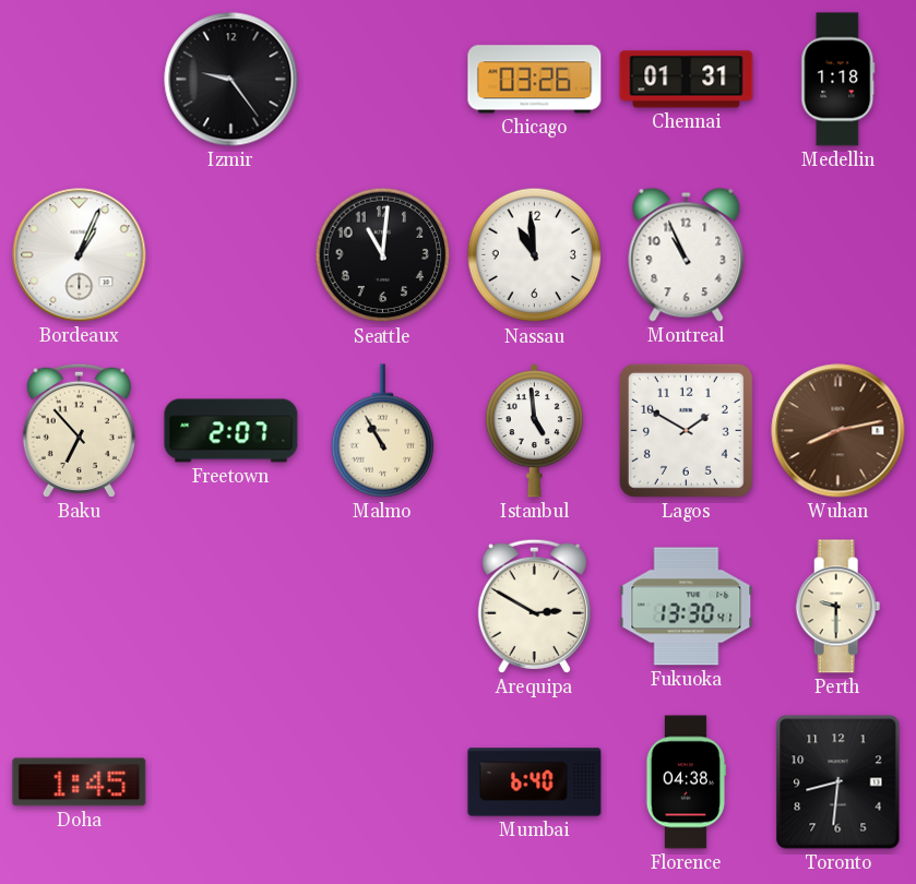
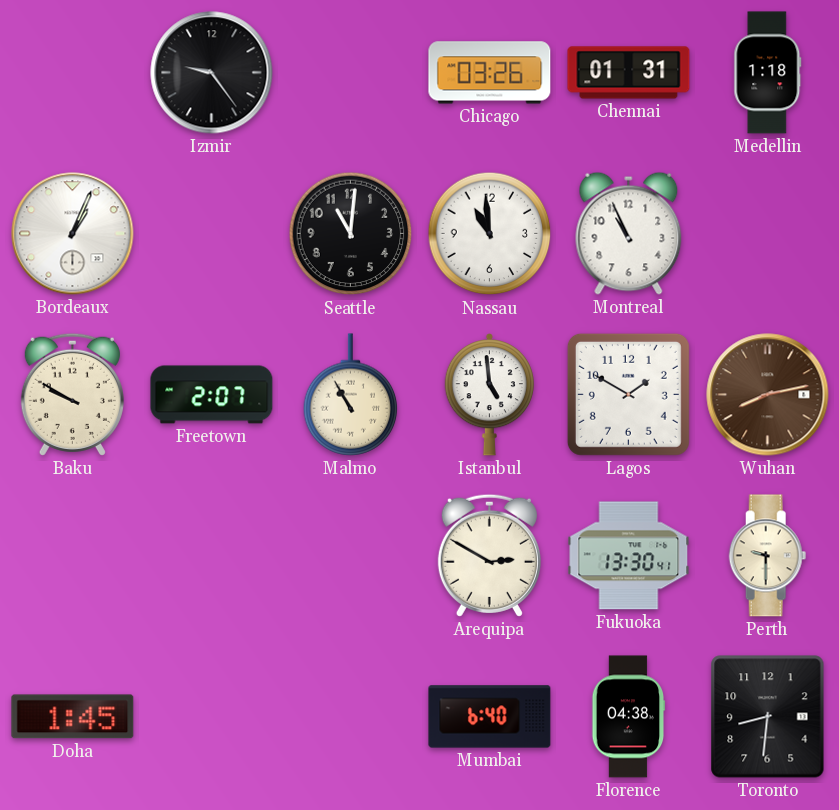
Baku: 6:53 -> 9:50 (72, 394)
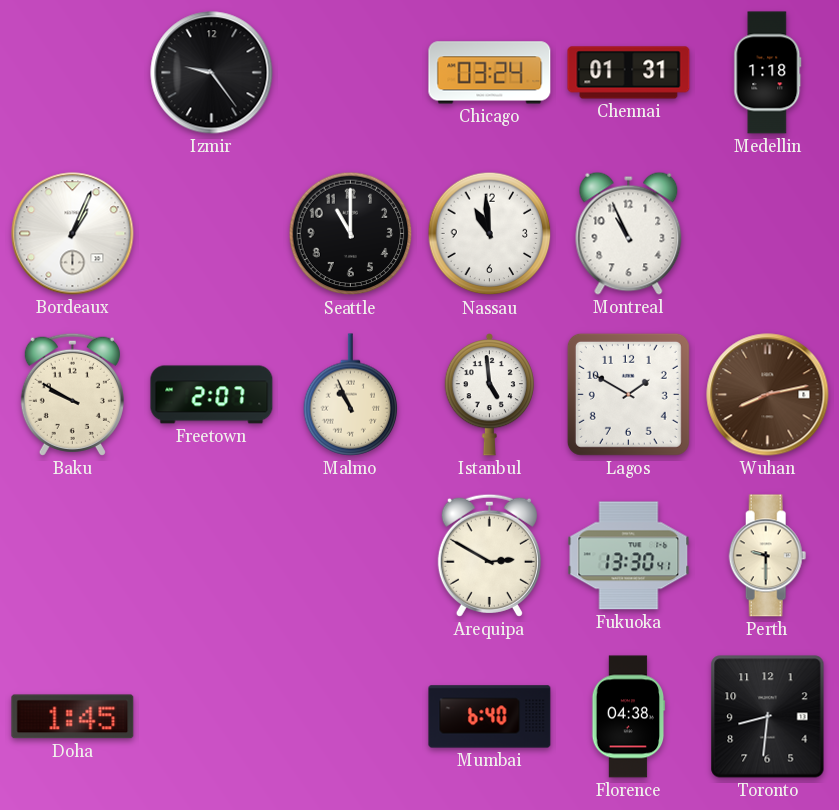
Chicago: 03:26 -> 03:24 (490, 73)
Seattle: 11:01 -> 11:00 (351, 234)
Malmo: 10:55 -> 10:56 (351, 395)
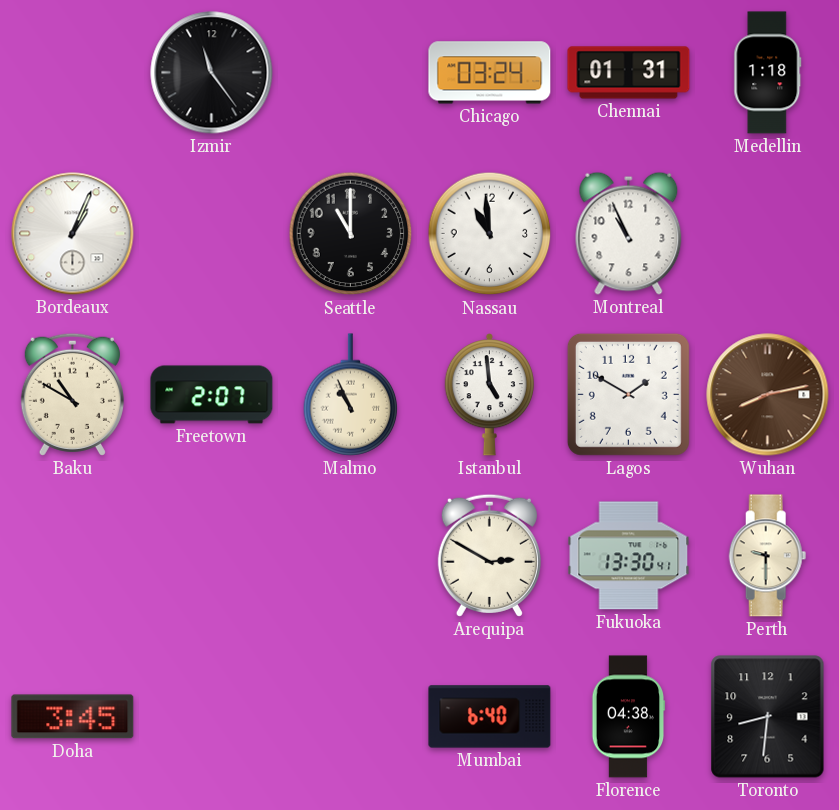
Izmir: 9:24 -> 11:24 (212, 73)
Baku: 9:50 -> 10:50 (72, 394)
Doha: 1:45 -> 3:45 (73, 717)
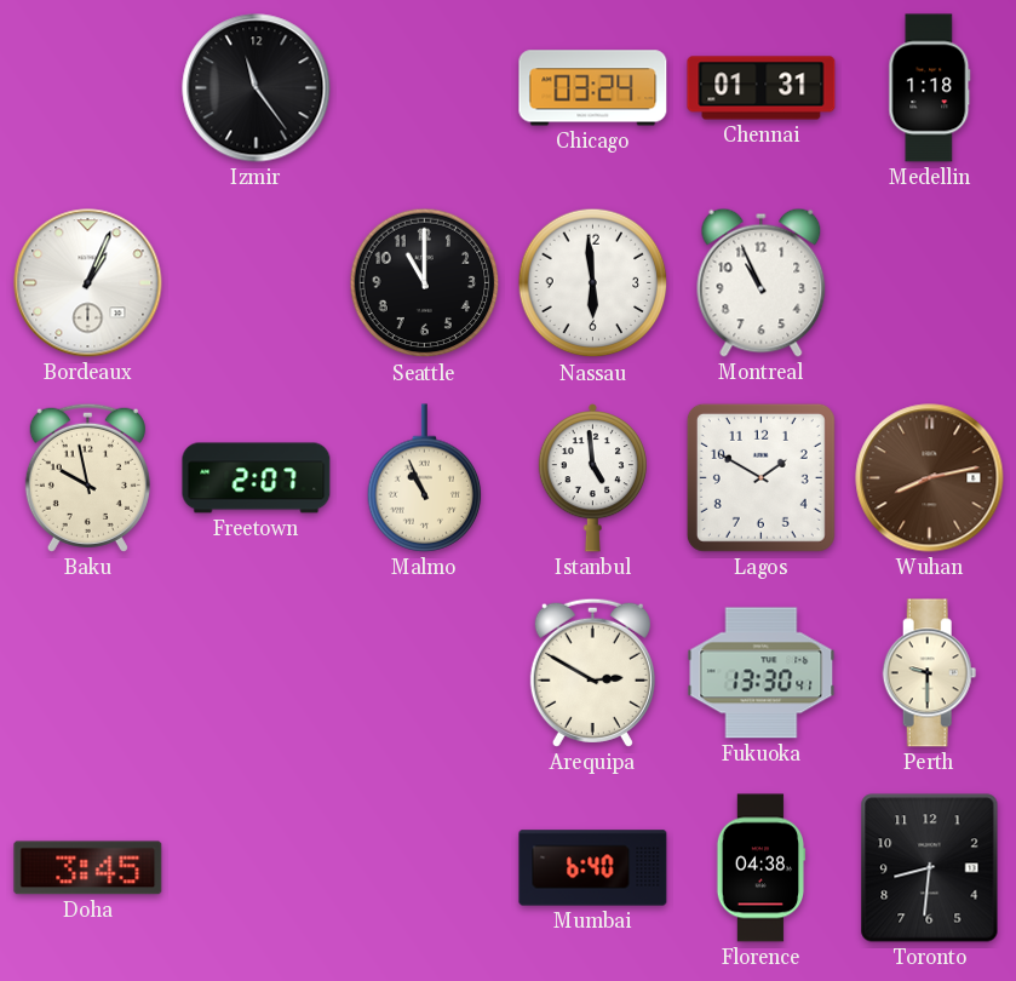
Nassau: 10:59 -> 5:59 (593, 283)
Baku: 10:50 -> 9:58 (87, 477)
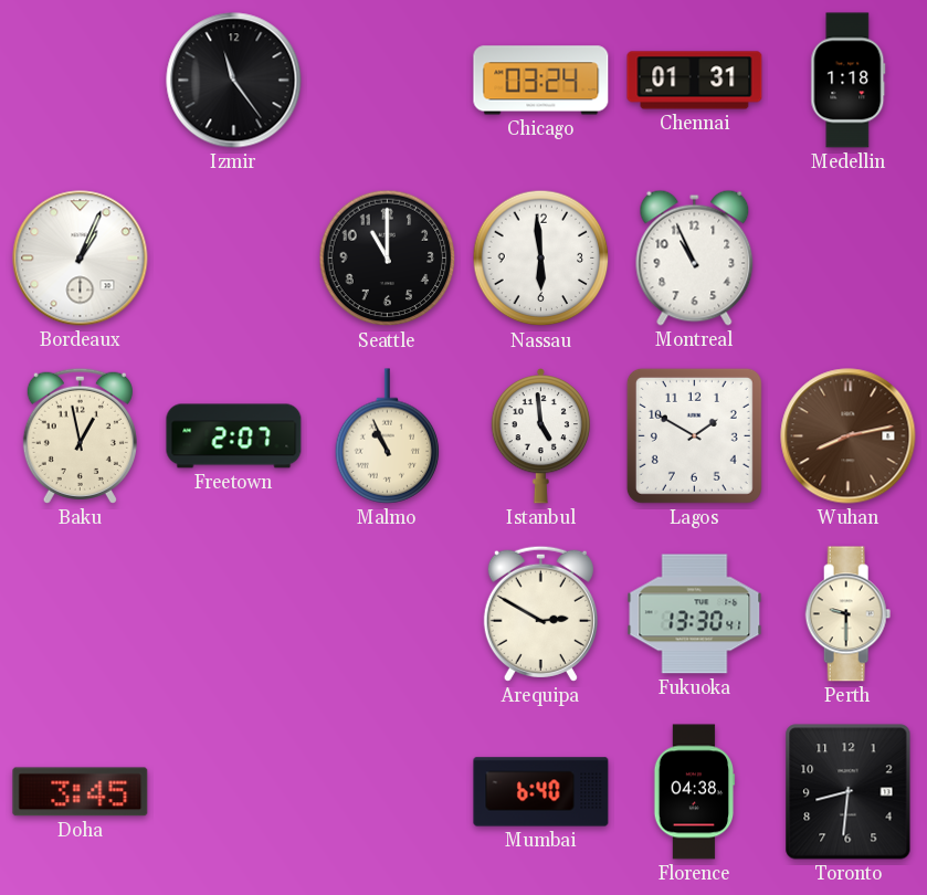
Baku: 9:58 -> 12:58 (80, 435)
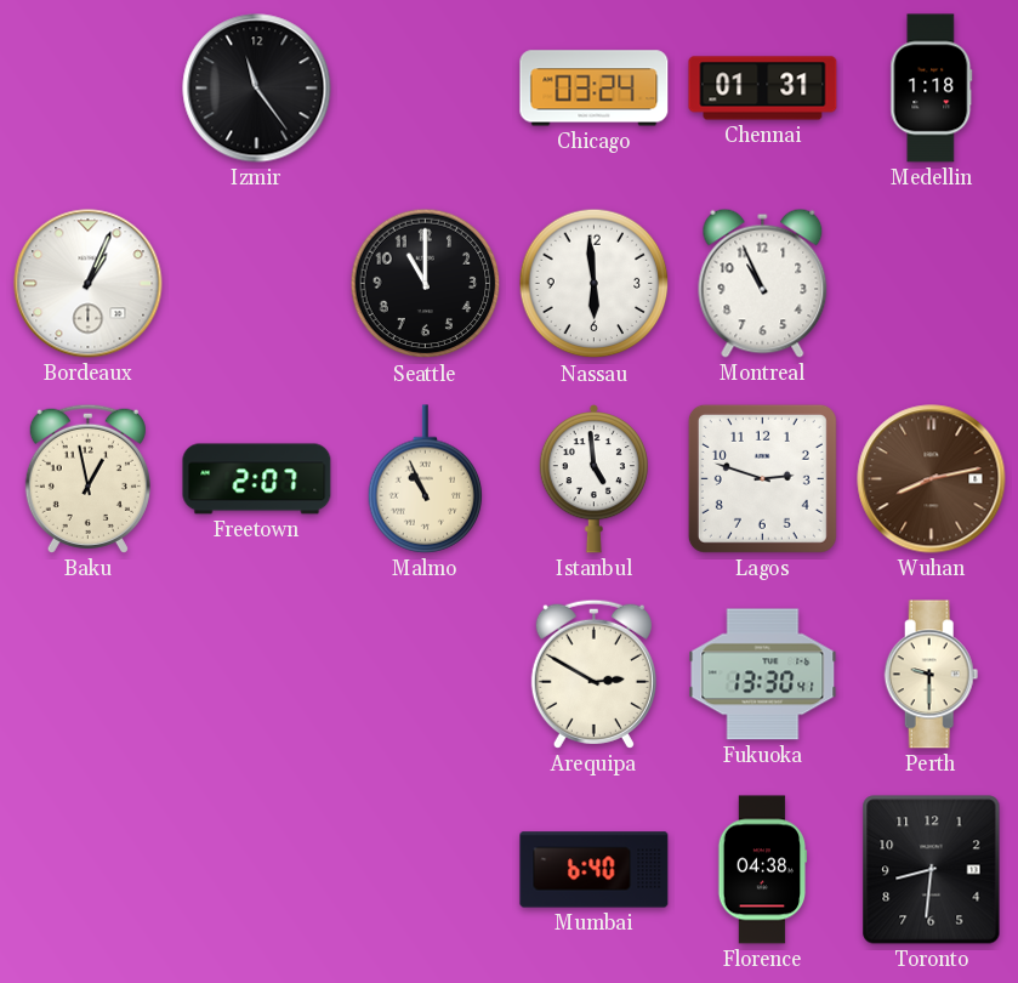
Lagos: 1:50 -> 2:48 (762, 478)
Doha: 3:45 -> none (81, 792)
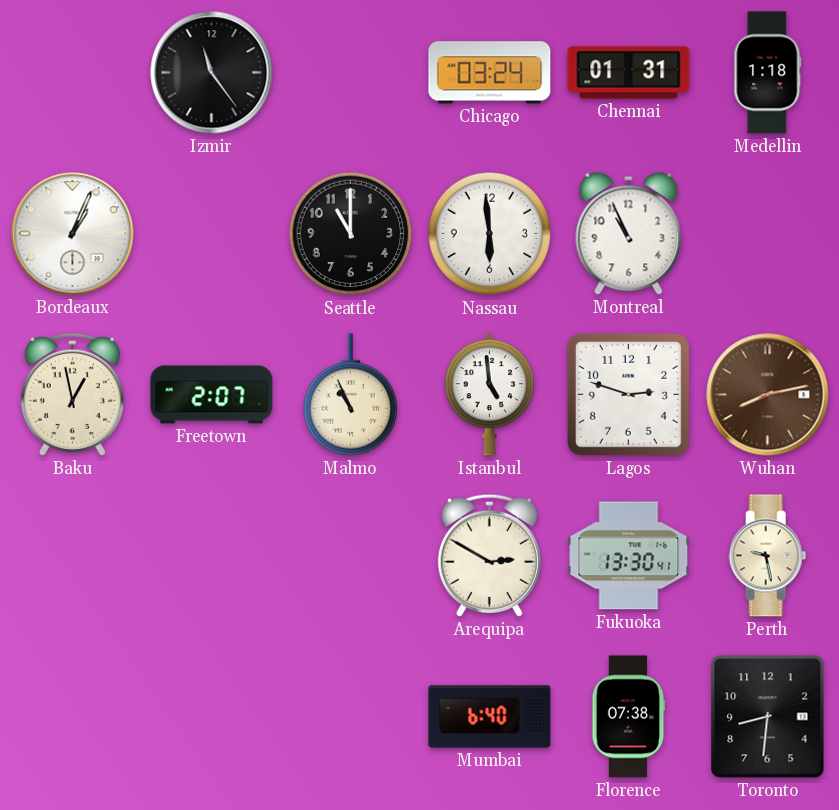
Perth: 9:30 -> 9:28 (768, 556)
Florence: 04:38 -> 07:38 (629, 717)
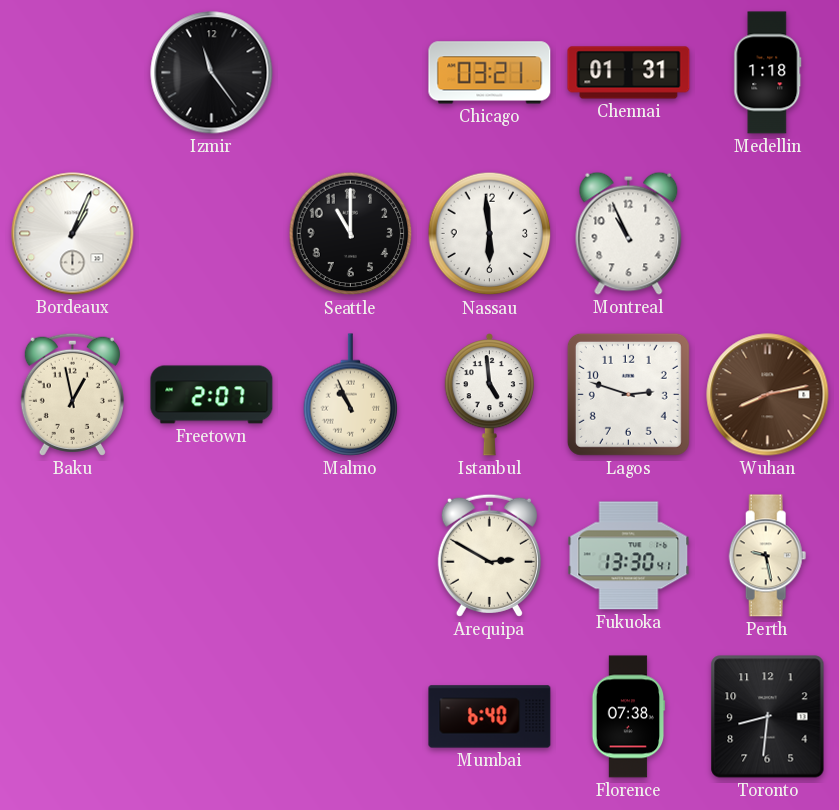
Chicago: 03:24 -> 03:21 (490, 73)
